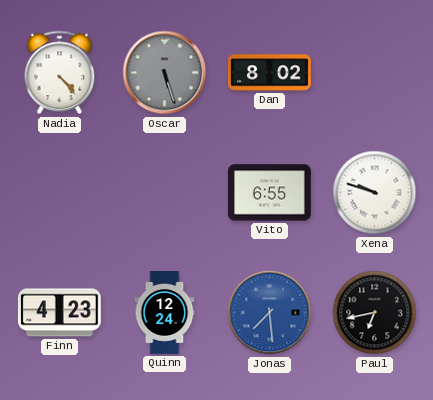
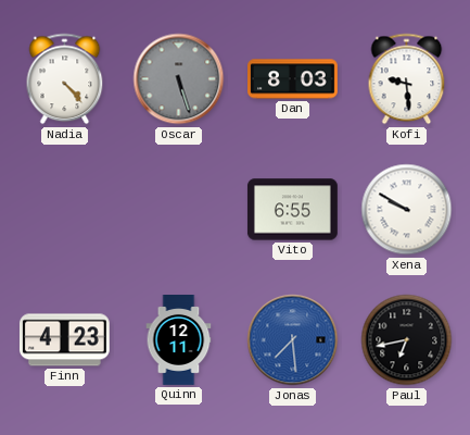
Dan: 8:02 -> 8:03 (293, 79)
Kofi: none -> 9:29 (407, 79)
Xena: 9:48 -> 9:50 (407, 210)
Quinn: 12:24 -> 12:11 (179, 340)
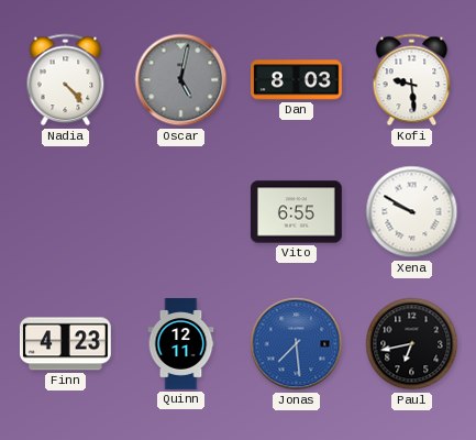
Oscar: 5:27 -> 5:02 (181, 80)
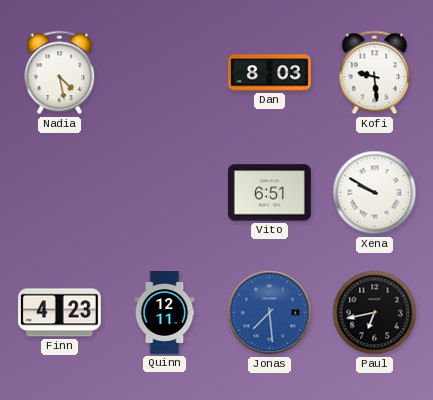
Nadia: 4:23 -> 4:28 (60, 73)
Oscar: 5:02 -> none (181, 80)
Vito: 6:55 -> 6:51 (269, 193)
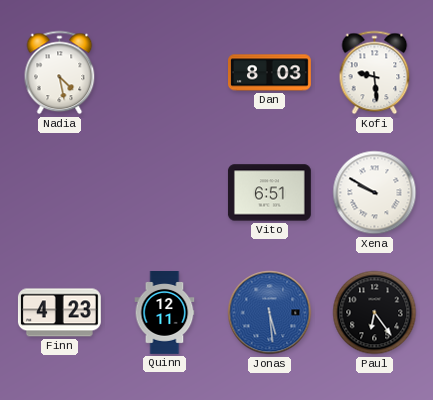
Jonas: 7:29 -> 5:29 (270, 313)
Paul: 6:43 -> 6:24 (375, 313)
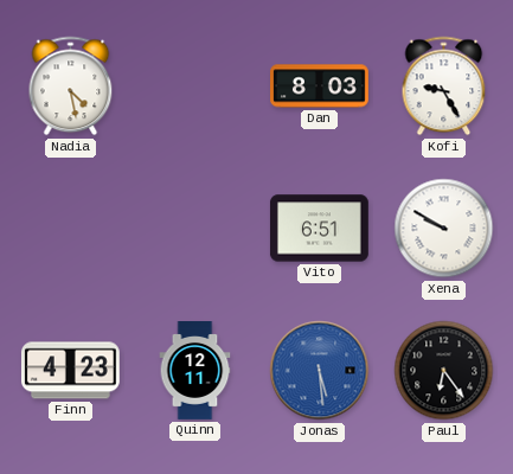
Kofi: 9:29 -> 9:25 (444, 87)
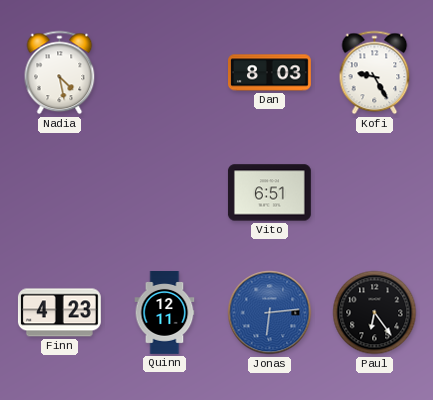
Xena: 9:50 -> none (444, 229)
Jonas: 5:29 -> 6:14 (270, 313)
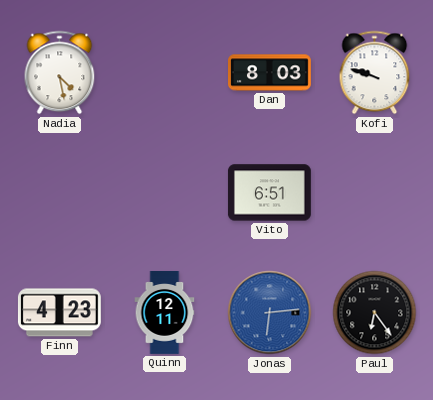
Kofi: 9:25 -> 9:48 (375, 73)
